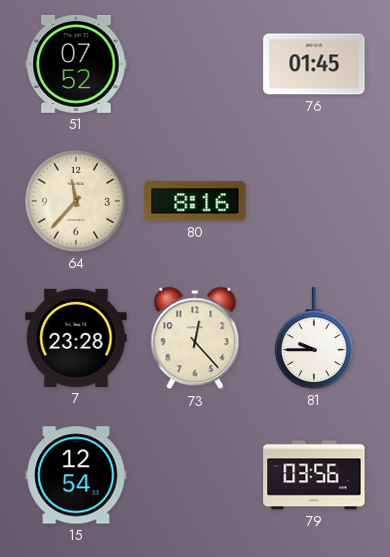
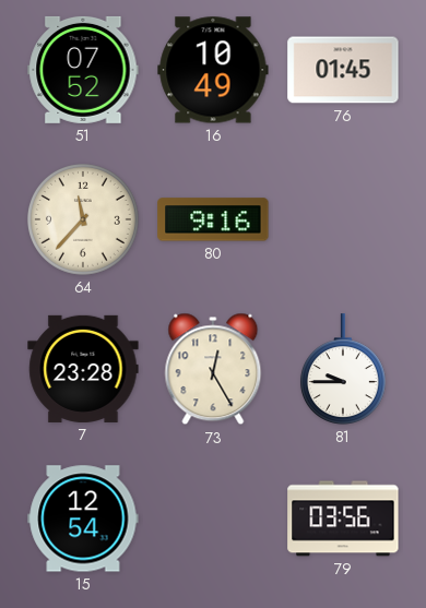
16: none -> 10:49 (213, 70)
80: 8:16 -> 9:16 (213, 219)
73: 12:23 -> 12:25 (213, 369)
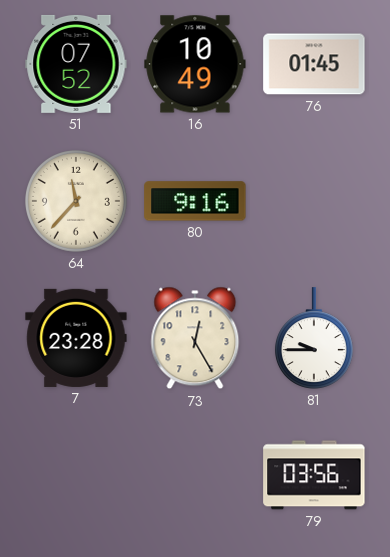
15: 12:54 -> none (83, 518)
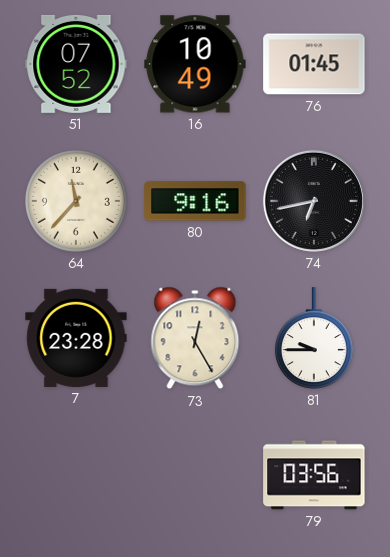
74: none -> 6:43 (314, 201)
